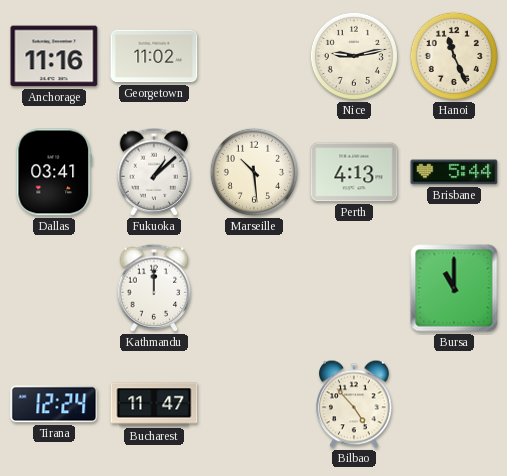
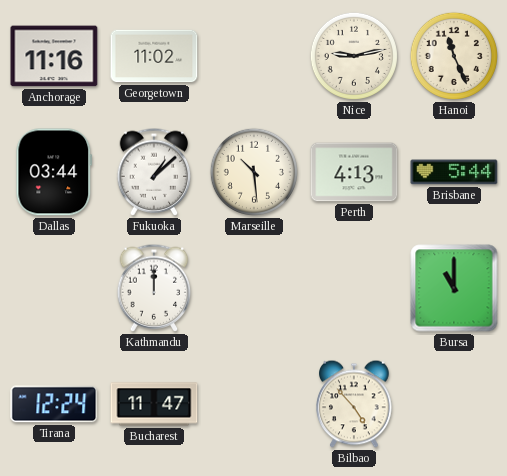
Dallas: 03:41 -> 03:44 (54, 172)
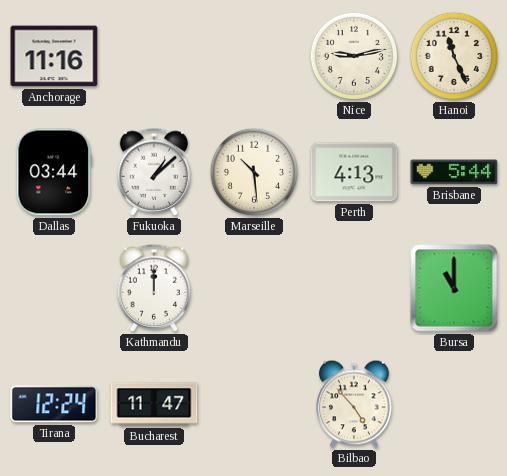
Georgetown: 11:02 -> none (154, 56)
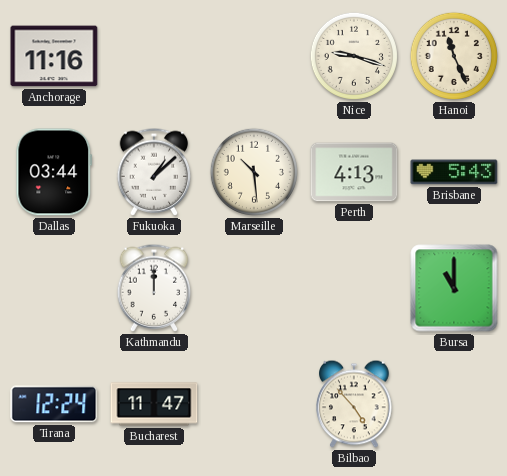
Nice: 9:13 -> 9:18 (354, 56)
Brisbane: 5:44 -> 5:43 (454, 172)
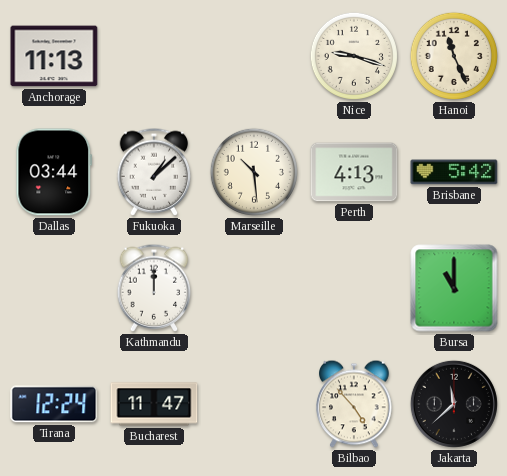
Anchorage: 11:16 -> 11:13 (54, 56)
Brisbane: 5:43 -> 5:42 (454, 172)
Jakarta: none -> 11:38 (454, 404)
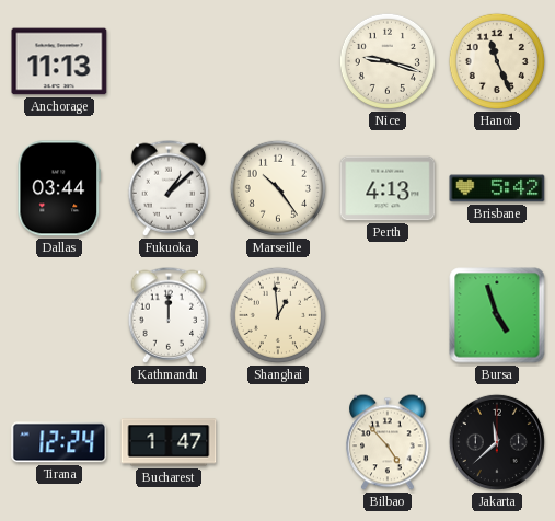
Marseille: 10:29 -> 10:24 (278, 188)
Shanghai: none -> 12:59 (278, 315)
Bursa: 11:00 -> 4:57 (497, 315)
Bucharest: 11:47 -> 1:47 (169, 442)
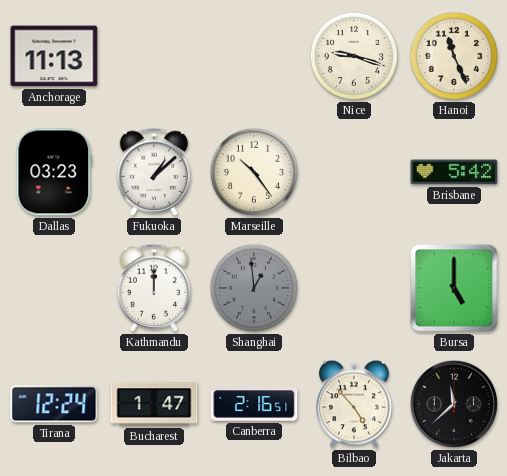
Dallas: 03:44 -> 03:23 (54, 172)
Perth: 4:13 -> none (388, 188)
Shanghai dial: cream -> grey (254, 288)
Bursa: 4:57 -> 5:00 (454, 288)
Canberra: none -> 2:16 (254, 404)
